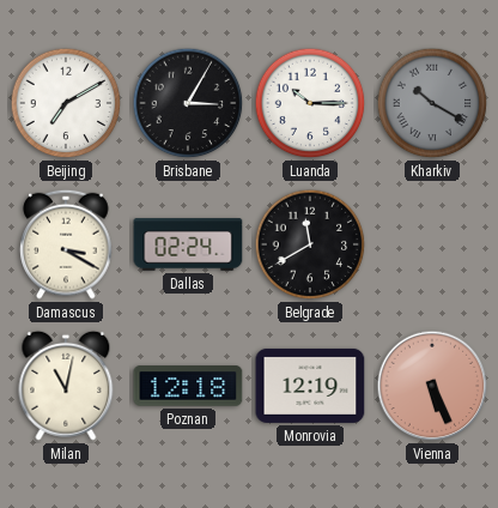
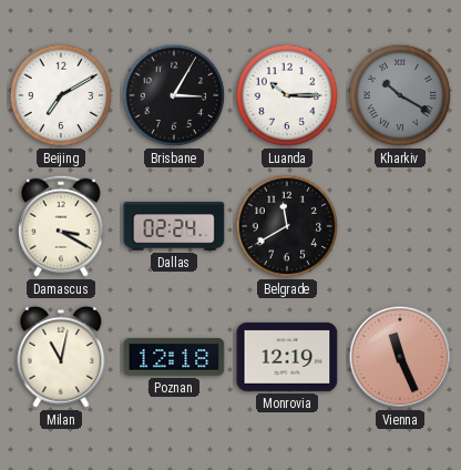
Vienna: 5:26 -> 11:26 (400, 357)
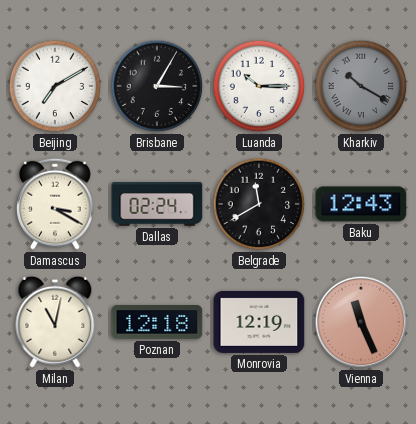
Baku: none -> 12:43 (361, 204)
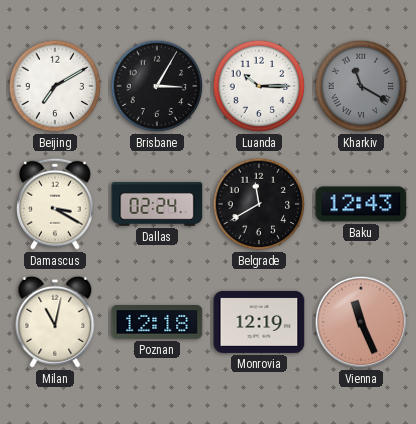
Kharkiv: 10:20 -> 11:20 (361, 86)
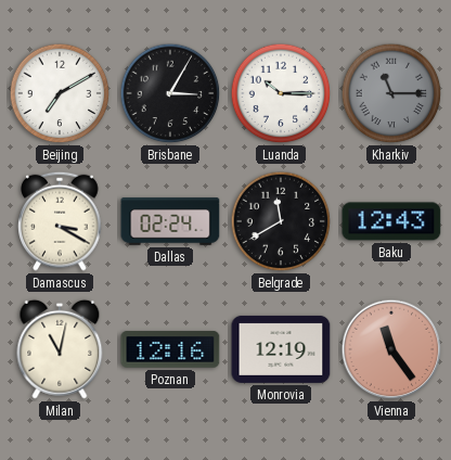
Kharkiv: 11:20 -> 11:15 (391, 93)
Poznan: 12:18 -> 12:16 (170, 349)
Vienna: 11:26 -> 11:24 (391, 349)
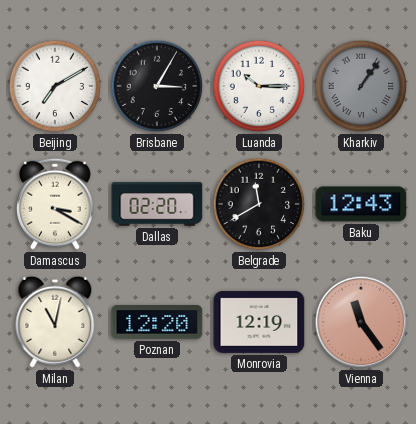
Kharkiv: 11:15 -> 1:06 (361, 86)
Dallas: 02:24 -> 02:20 (157, 204)
Poznan: 12:16 -> 12:20 (157, 322)
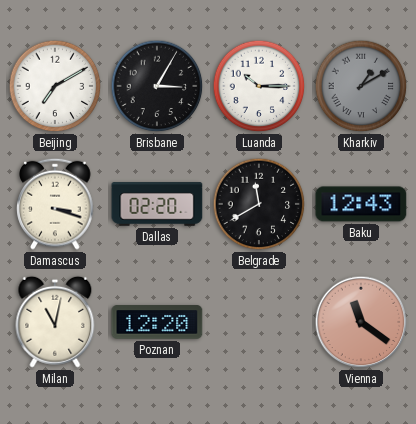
Kharkiv: 1:06 -> 1:10 (361, 86)
Damascus: 3:20 -> 3:18 (55, 204)
Monrovia: 12:19 -> none (259, 322)
Vienna: 11:24 -> 11:21 (361, 322)
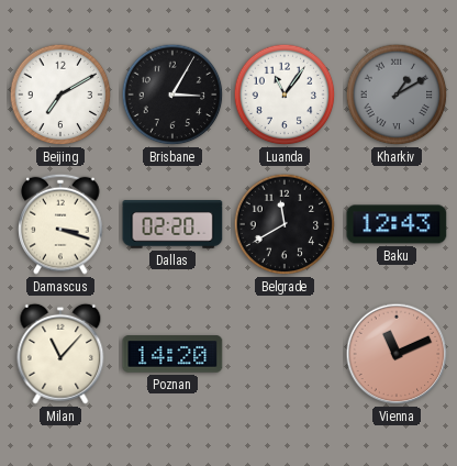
Luanda: 10:15 -> 11:06 (285, 95)
Milan: 11:02 -> 11:07 (60, 354)
Poznan: 12:20 -> 14:20 (172, 354)
Vienna: 11:21 -> 11:11 (397, 354)
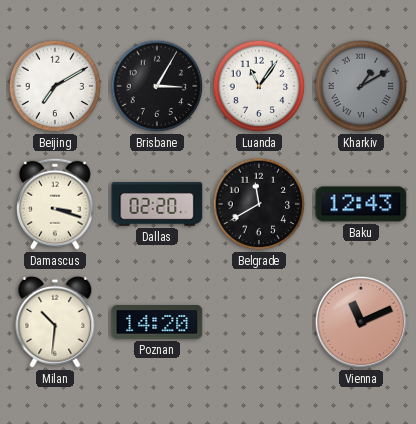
Milan: 11:07 -> 10:31 (55, 322)
